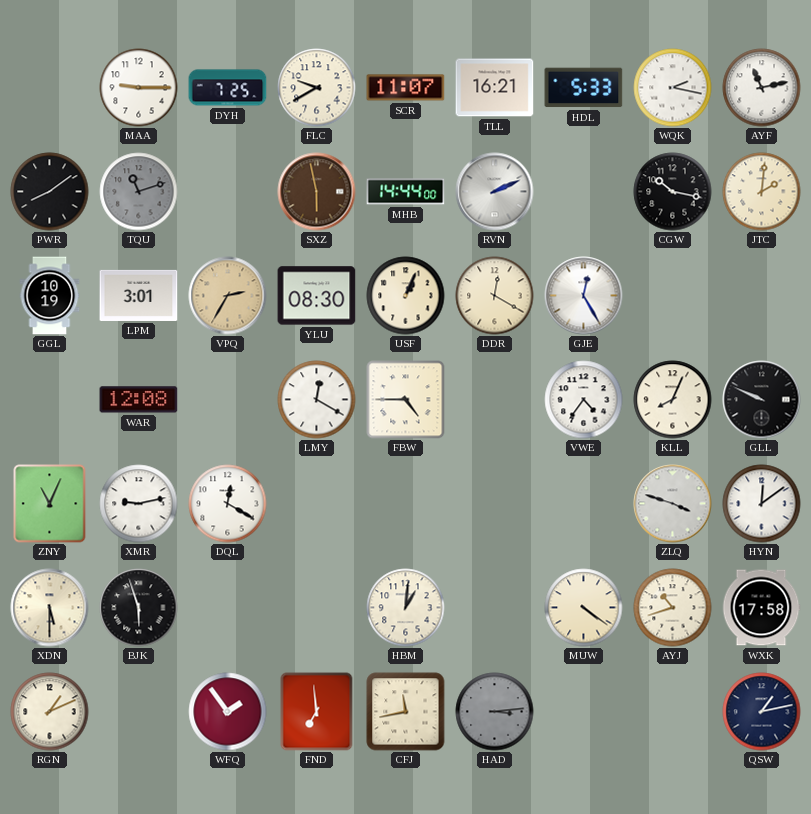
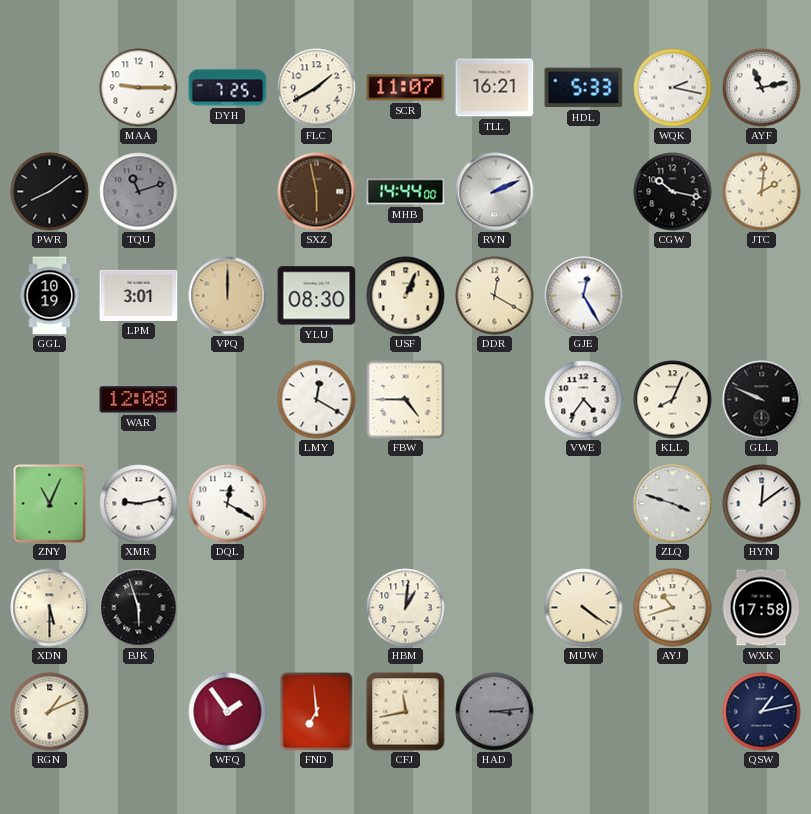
FLC: 9:40 -> 1:40 (317, 88)
VPQ: 2:35 -> 12:00 (228, 296)
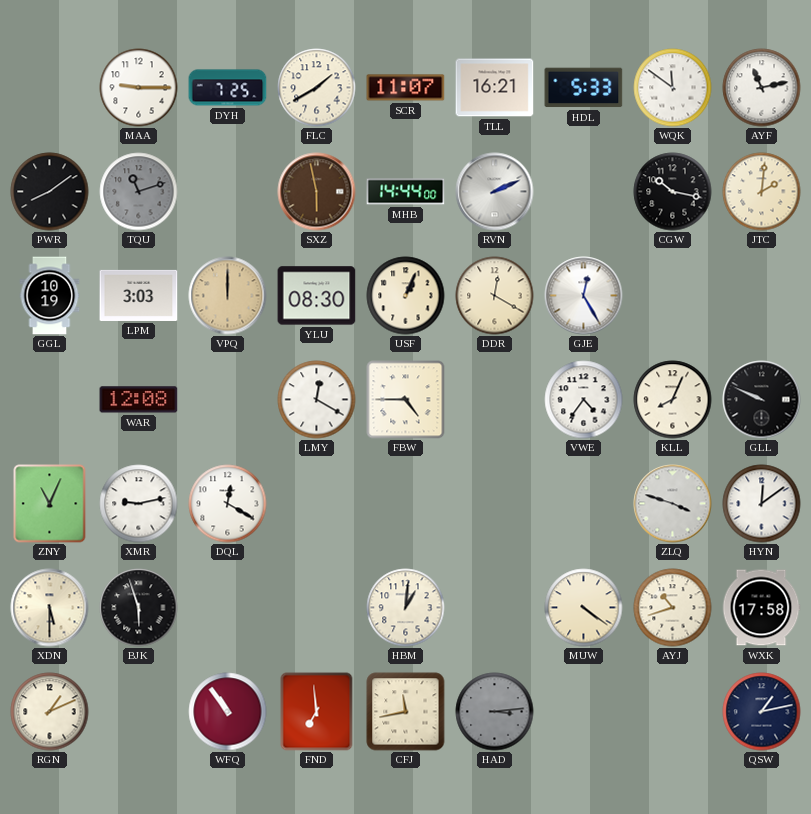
WQK: 2:17 -> 11:51 (673, 88)
LPM: 3:01 -> 3:03 (139, 295)
WFQ: 1:54 -> 10:54 (228, 712)
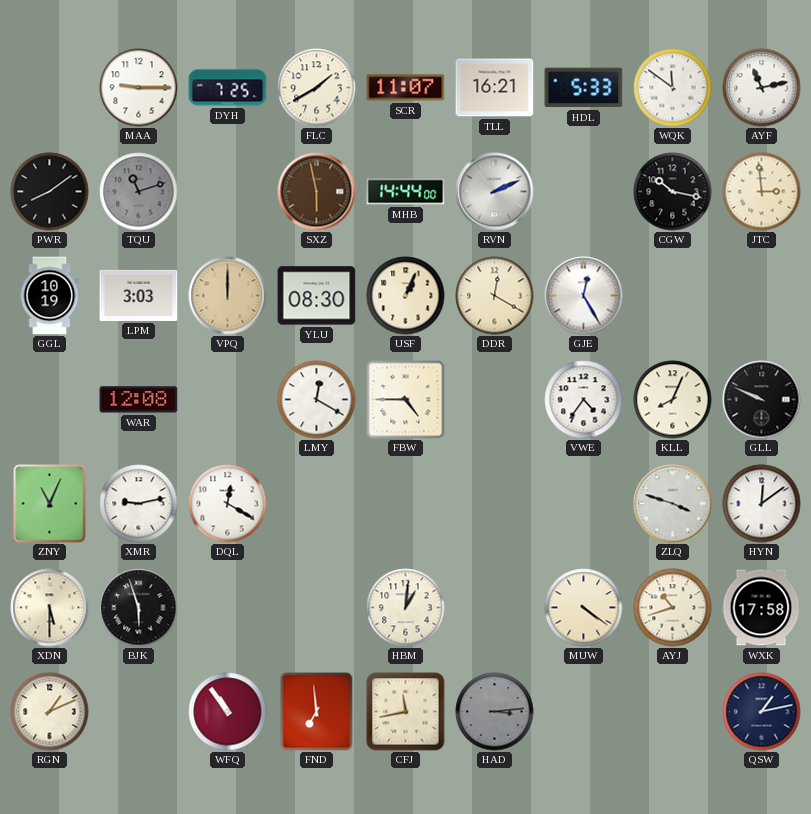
JTC: 2:01 -> 2:59 (762, 192)
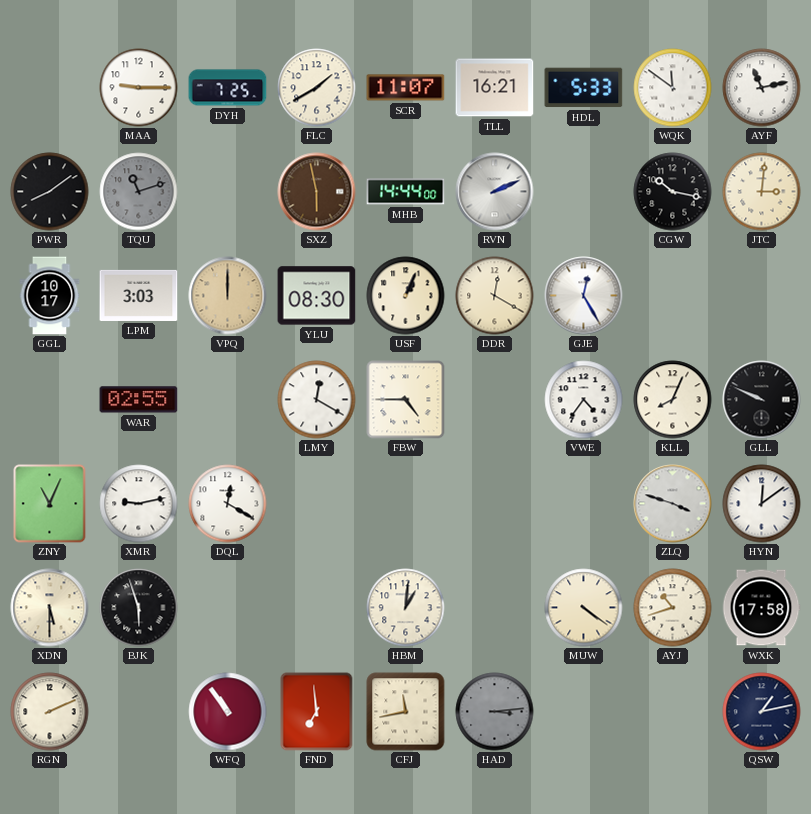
JTC: 2:59 -> 3:01 (762, 192)
GGL: 10:19 -> 10:17 (50, 296)
WAR: 12:08 -> 02:55 (139, 400)
RGN: 1:11 -> 2:11 (50, 712)
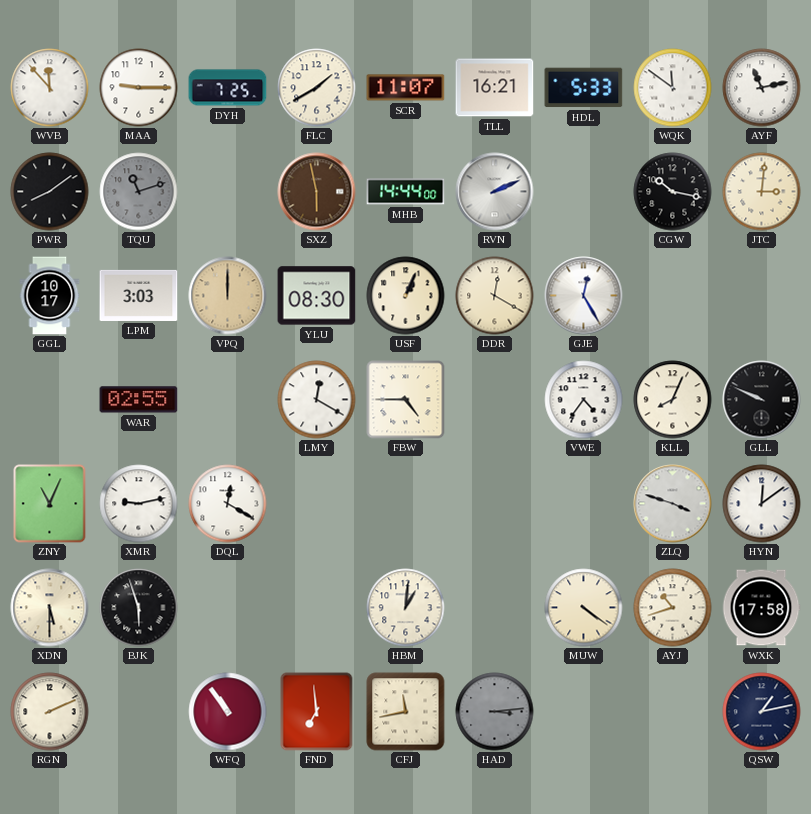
WVB: none -> 11:53 (50, 88)
